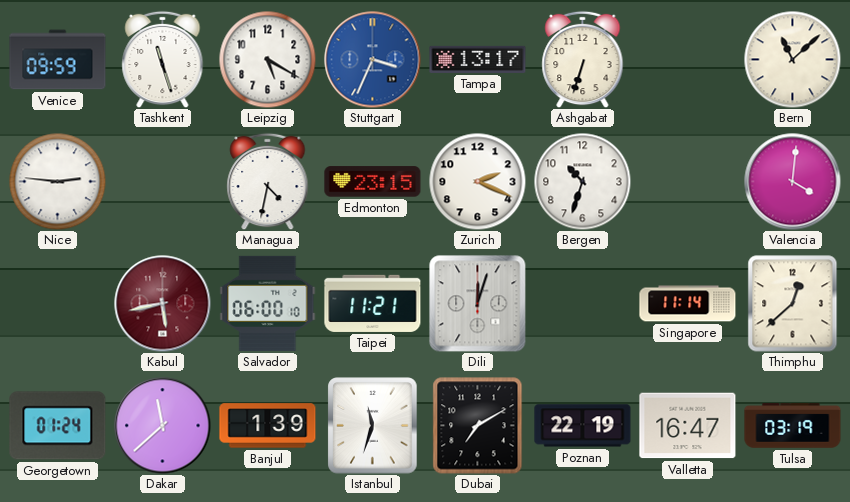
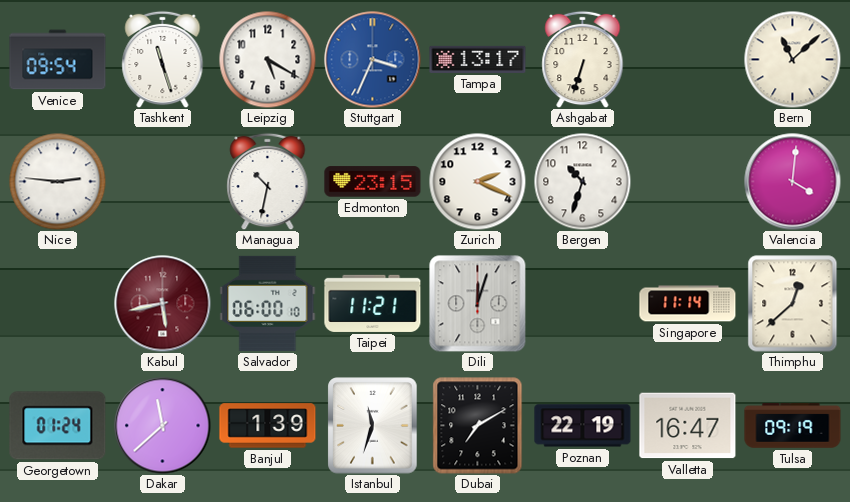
Venice: 09:59 -> 09:54 (58, 60)
Managua: 4:32 -> 10:32 (268, 181)
Tulsa: 03:19 -> 09:19 (793, 426)
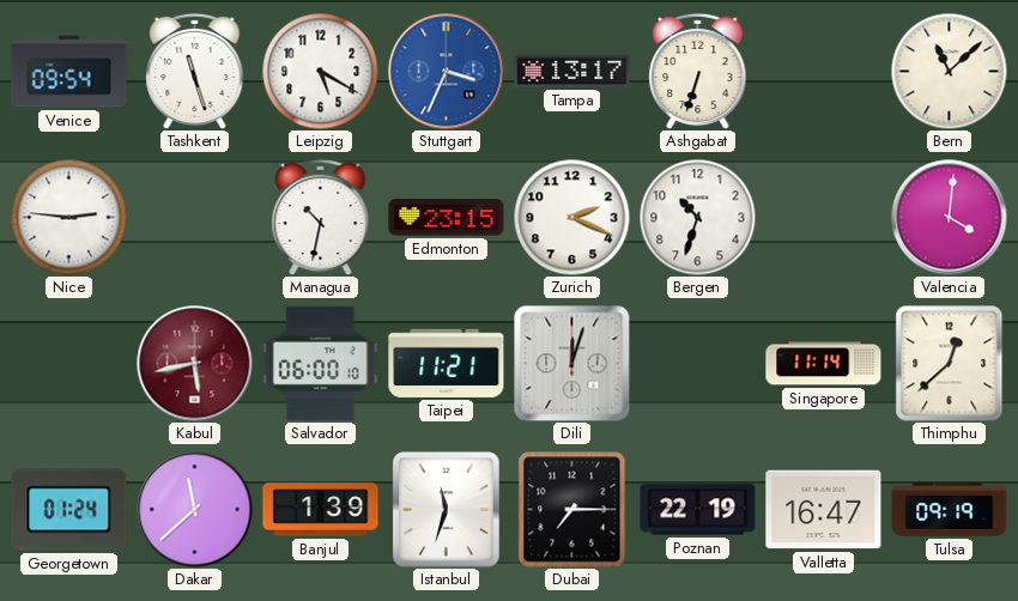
Dubai: 7:10 -> 7:15 (572, 510)
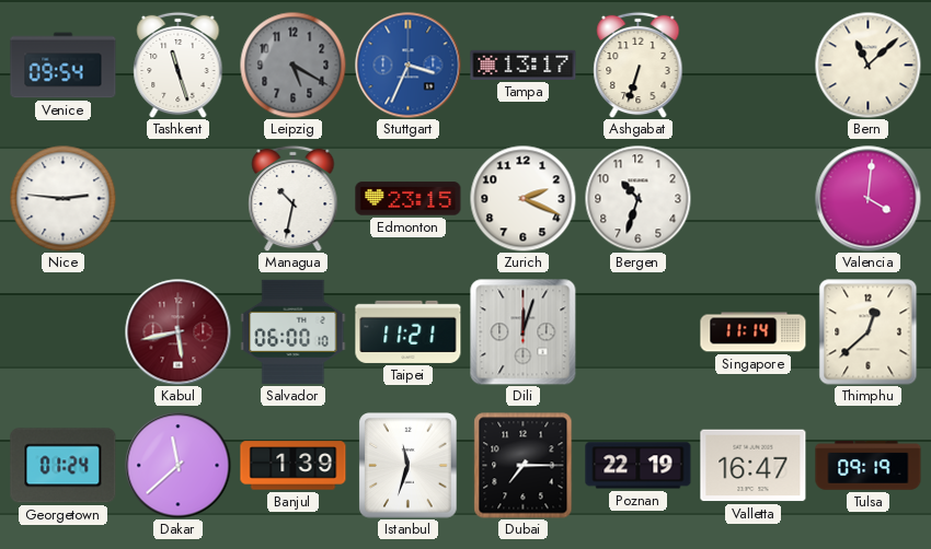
Leipzig dial: white -> grey (292, 65)
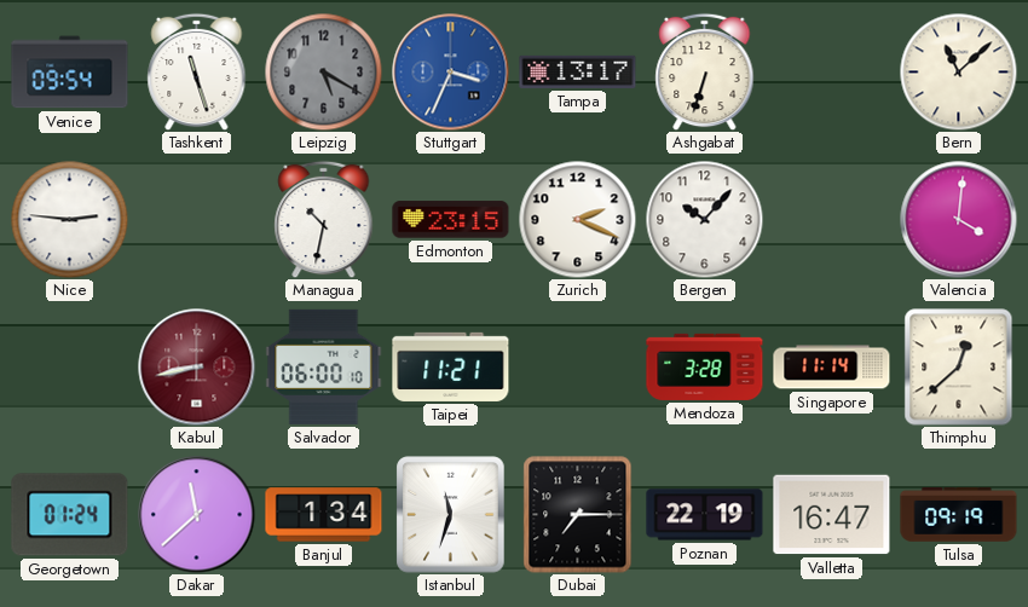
Bergen: 10:33 -> 10:07 (704, 219)
Kabul: 5:43 -> 8:43 (197, 368)
Dili: 12:03 -> none (524, 332)
Mendoza: none -> 3:28 (705, 366)
Banjul: 1:39 -> 1:34 (324, 515)
